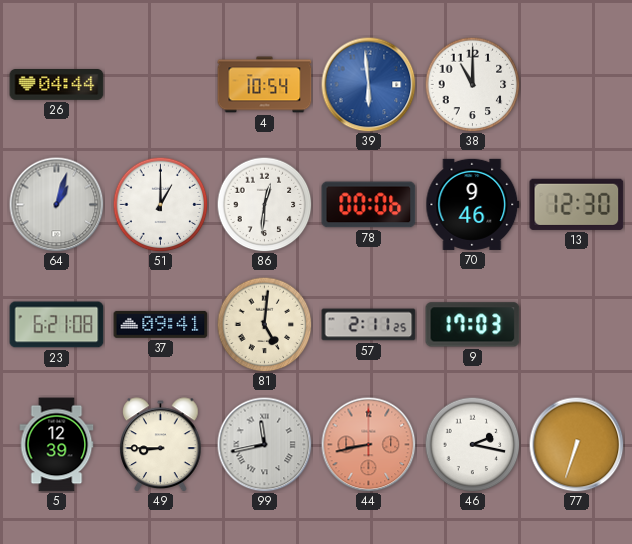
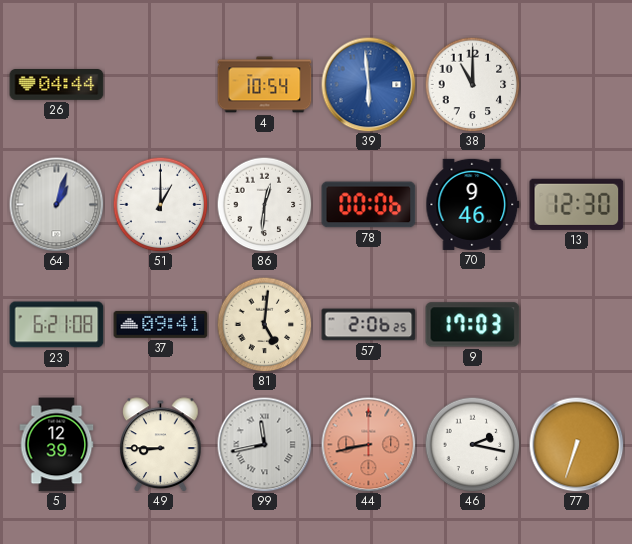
57: 2:11 -> 2:06 (369, 325)
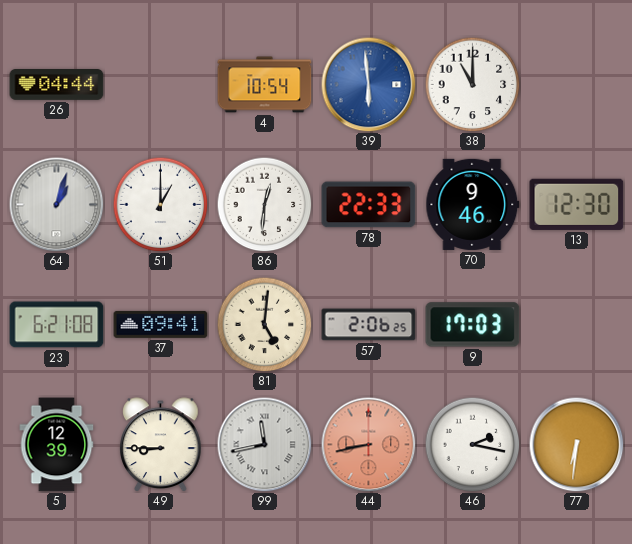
78: 00:06 -> 22:33 (369, 205)
77: 6:33 -> 6:31 (576, 444)
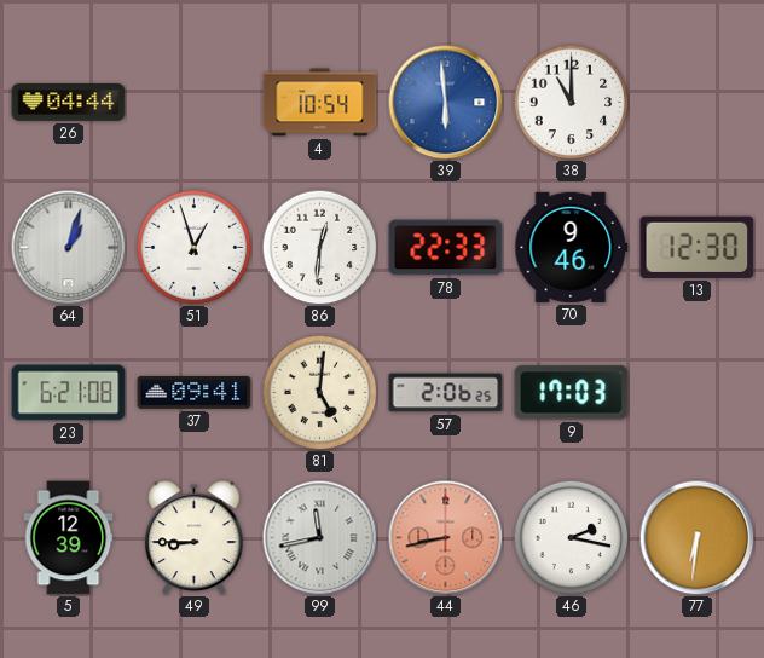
51: 1:00 -> 12:57 (193, 247)
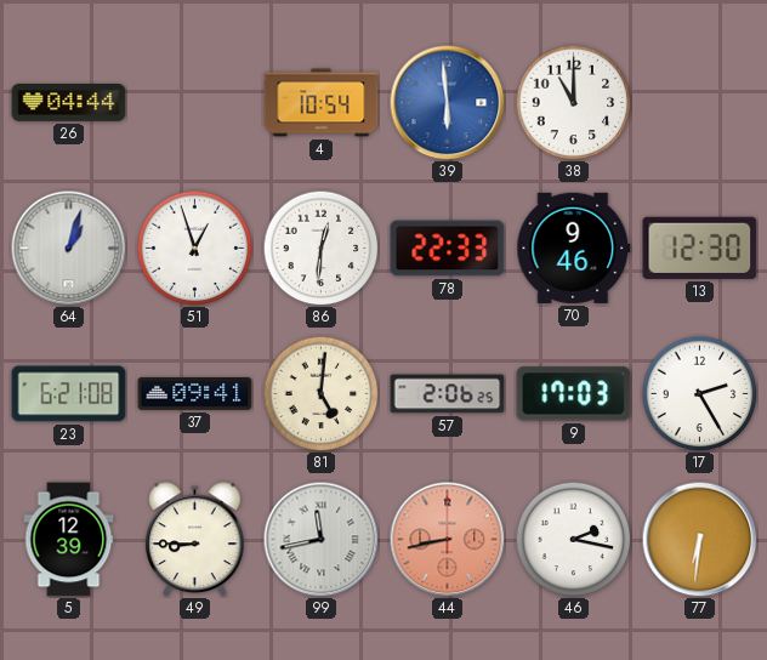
17: none -> 2:25 (699, 393)
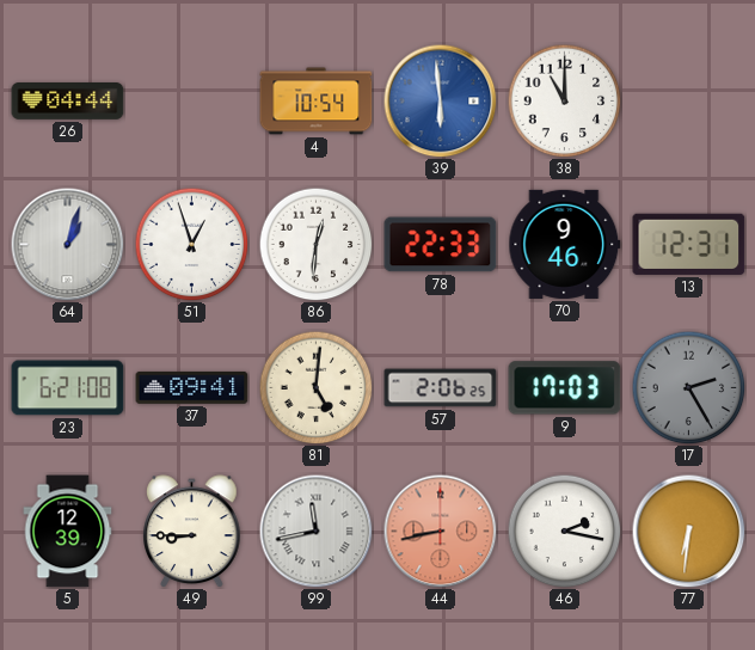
13: 12:30 -> 12:31 (689, 244)
17 dial: white -> grey (688, 387)
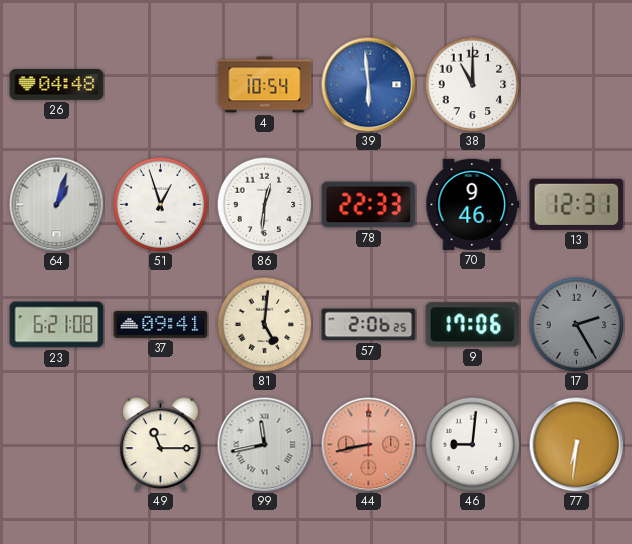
26: 04:44 -> 04:48 (57, 85)
9: 17:03 -> 17:06 (473, 325)
5: 12:39 -> none (68, 532)
49: 8:45 -> 11:15 (161, 444)
46: 2:17 -> 9:01 (472, 444)
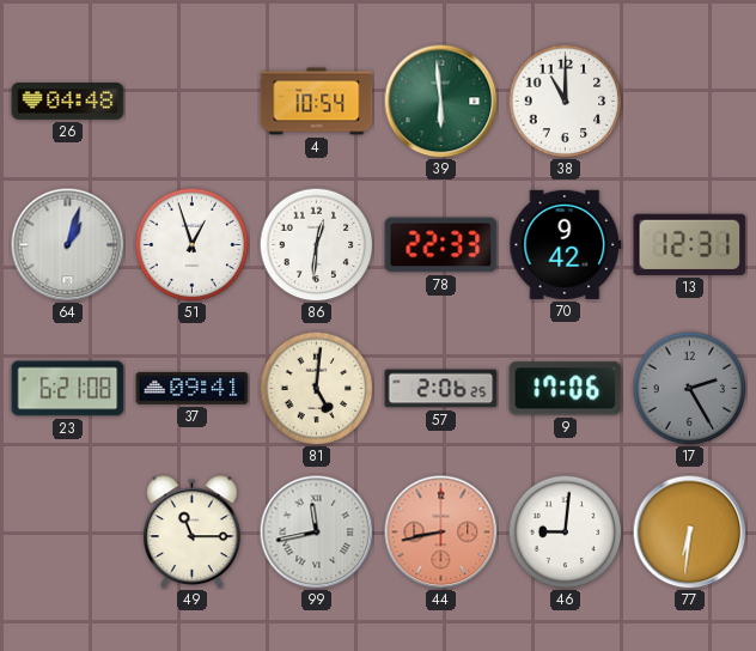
39 dial: blue -> green (440, 101)
70: 9:46 -> 9:42 (566, 244)
